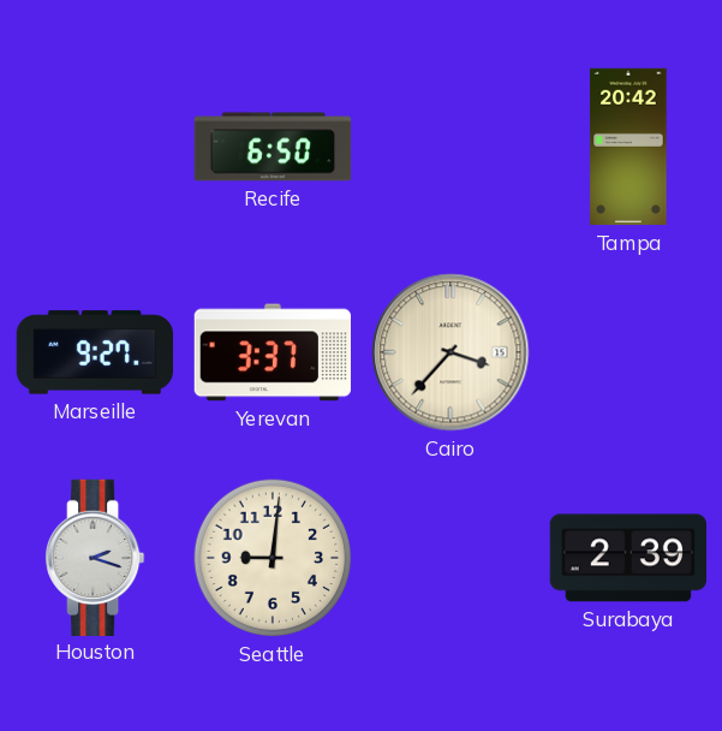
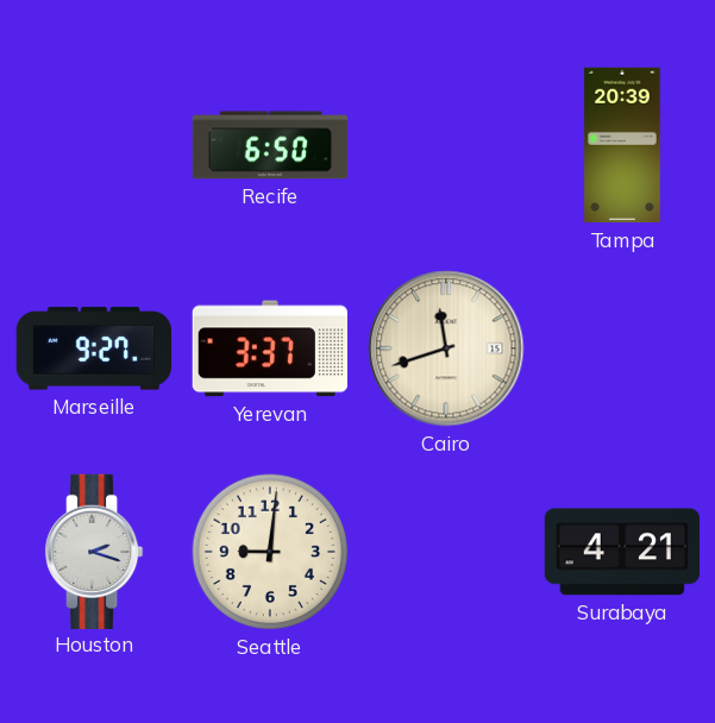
Tampa: 20:42 -> 20:39 (622, 145)
Cairo: 3:37 -> 11:42 (446, 348)
Surabaya: 2:39 -> 4:21 (621, 552)
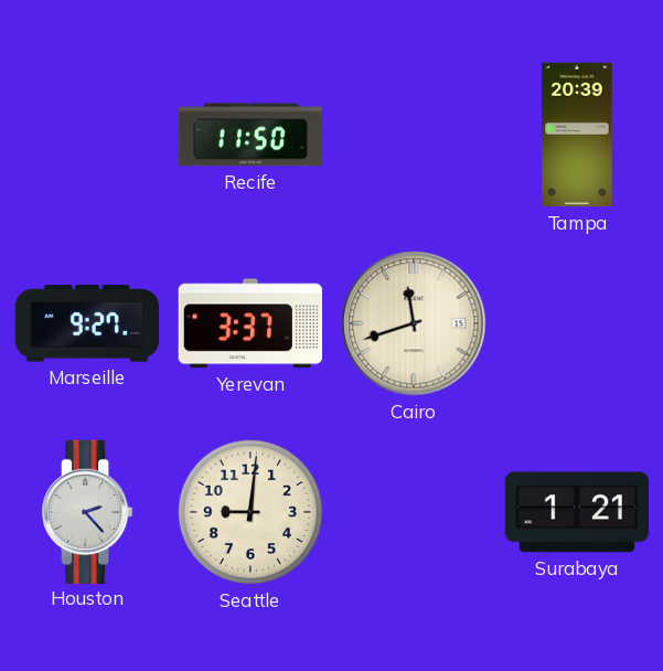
Recife: 6:50 -> 11:50 (250, 135)
Houston: 2:18 -> 2:23 (88, 511)
Surabaya: 4:21 -> 1:21 (576, 512)
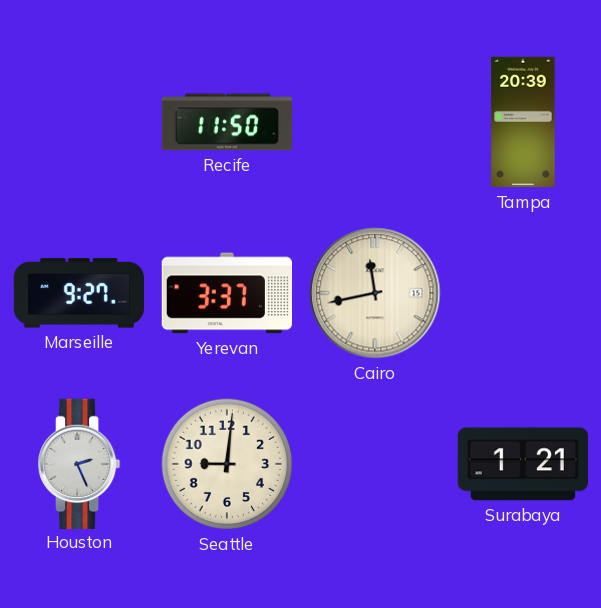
Cairo: 11:42 -> 11:43 (375, 293)
Houston: 2:23 -> 2:26 (80, 463)
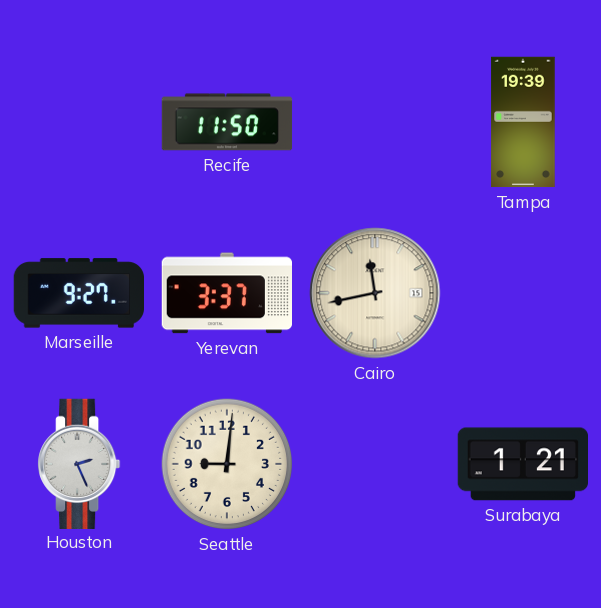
Tampa: 20:39 -> 19:39 (523, 122)
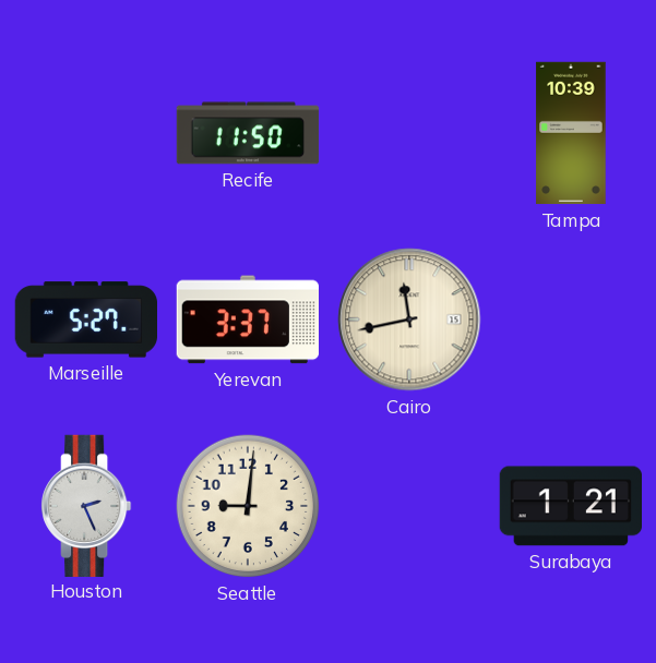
Tampa: 19:39 -> 10:39 (571, 133)
Marseille: 9:27 -> 5:27 (85, 320)
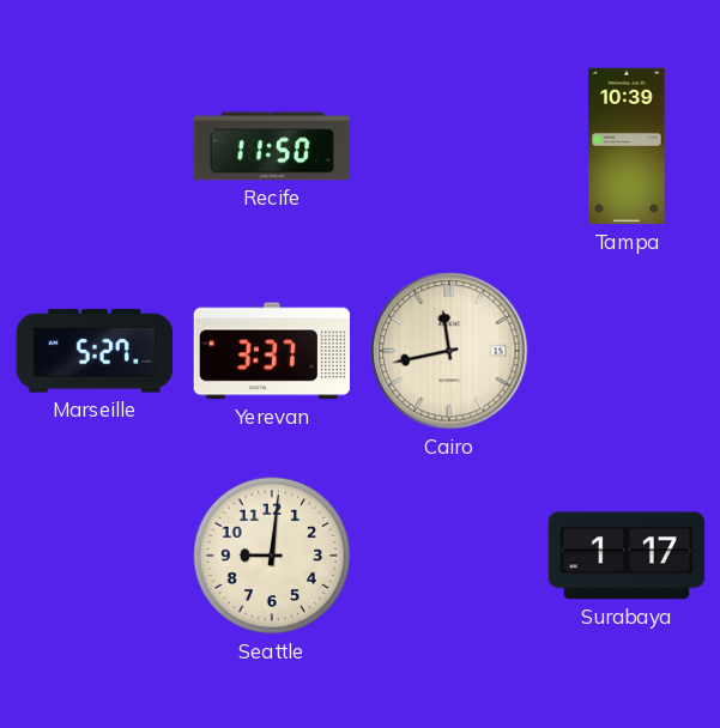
Houston: 2:26 -> none (87, 505)
Surabaya: 1:21 -> 1:17 (625, 556)
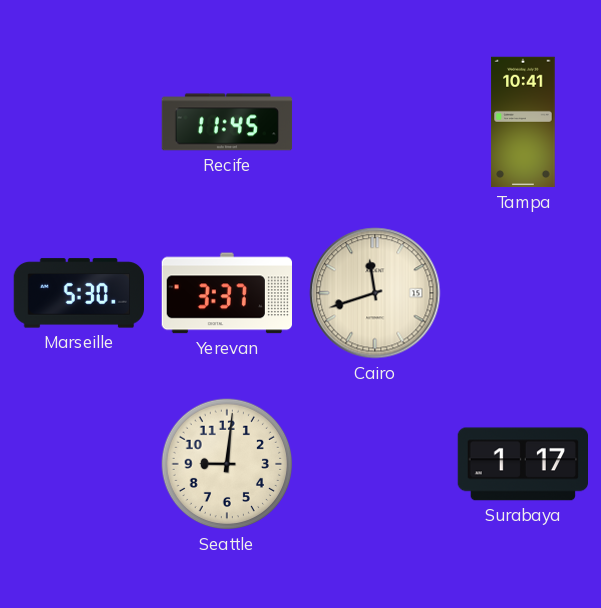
Recife: 11:50 -> 11:45 (227, 122)
Tampa: 10:39 -> 10:41 (523, 122)
Marseille: 5:27 -> 5:30 (78, 293)
Cairo: 11:43 -> 11:42 (375, 293)
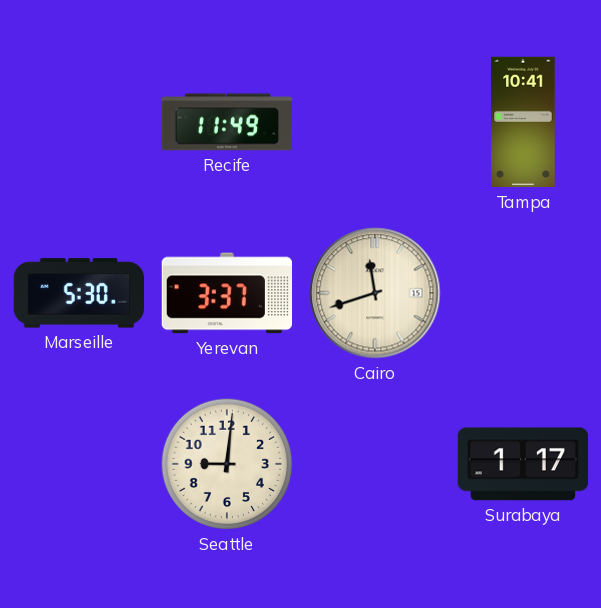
Recife: 11:45 -> 11:49 (227, 122)
